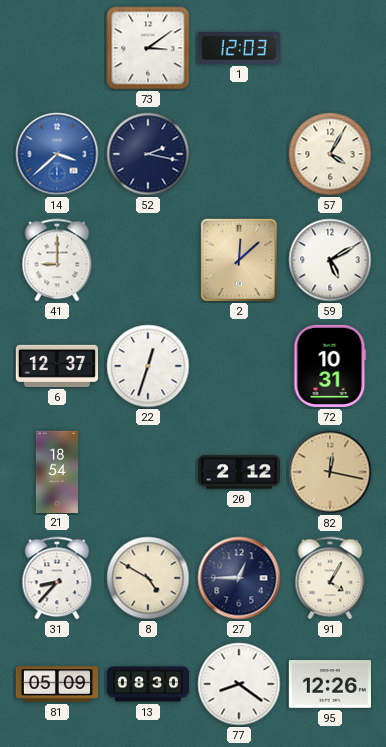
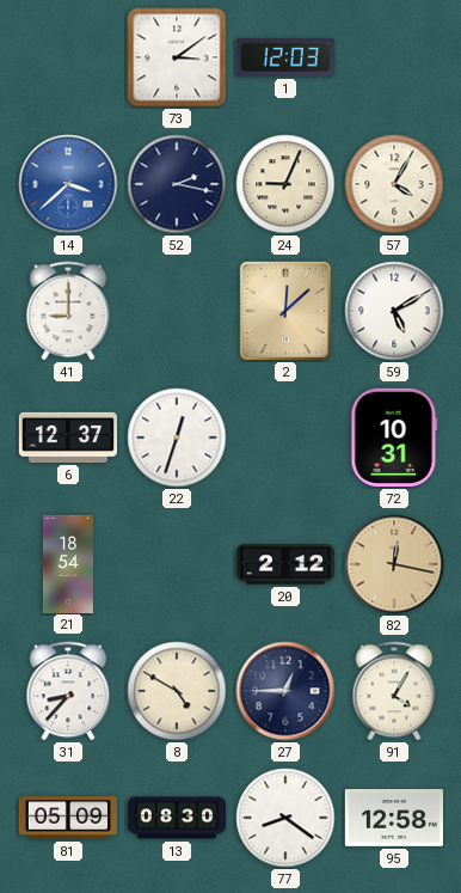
24: none -> 9:04 (285, 184)
95: 12:26 -> 12:58 (393, 818)
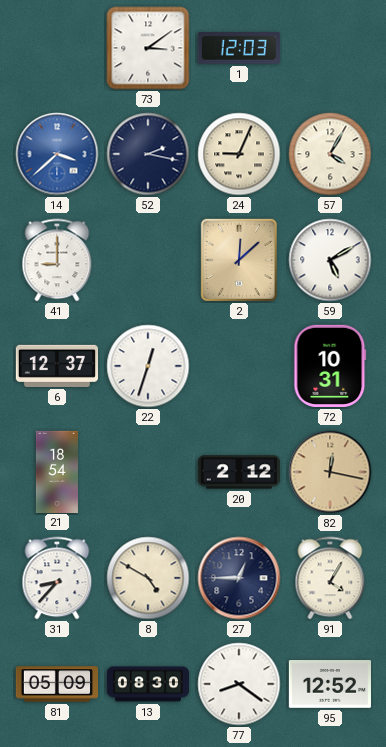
95: 12:58 -> 12:52 (329, 684)
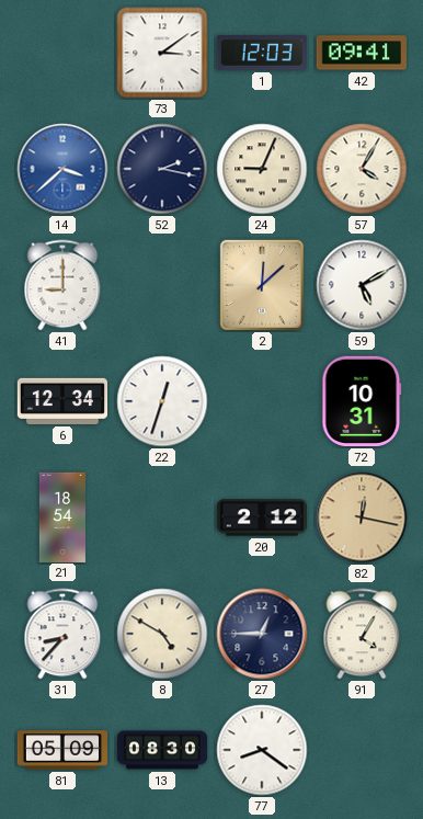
42: none -> 09:41 (362, 53)
6: 12:37 -> 12:34 (61, 401)
95: 12:52 -> none (329, 684)
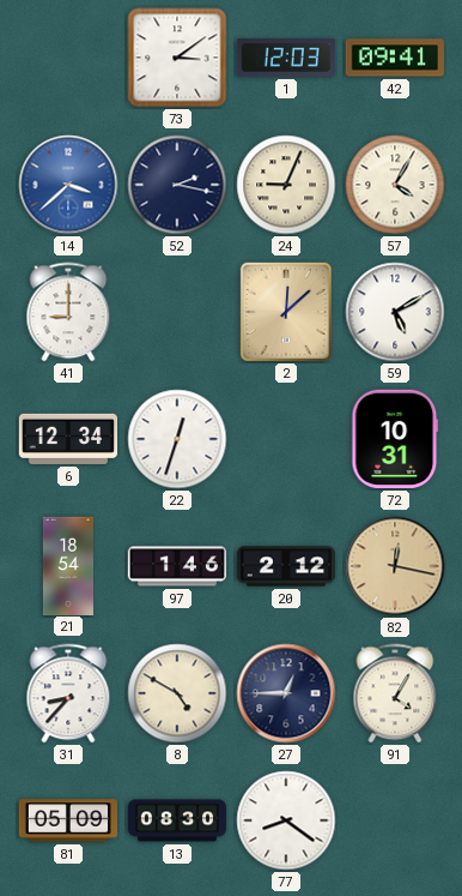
97: none -> 1:46 (176, 566)
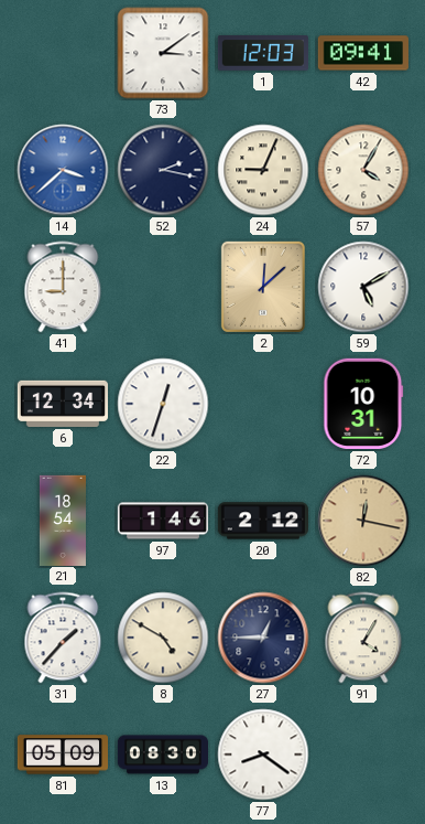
31: 8:37 -> 1:37 (63, 638)
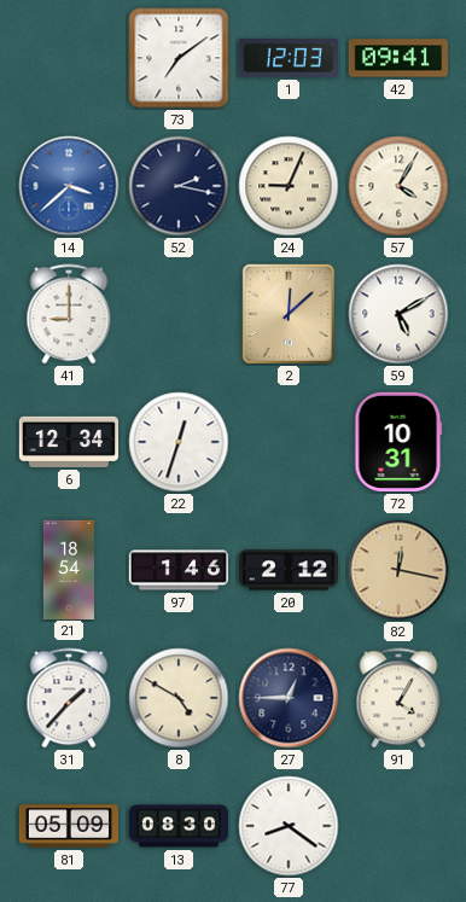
73: 3:09 -> 7:09 (179, 58)
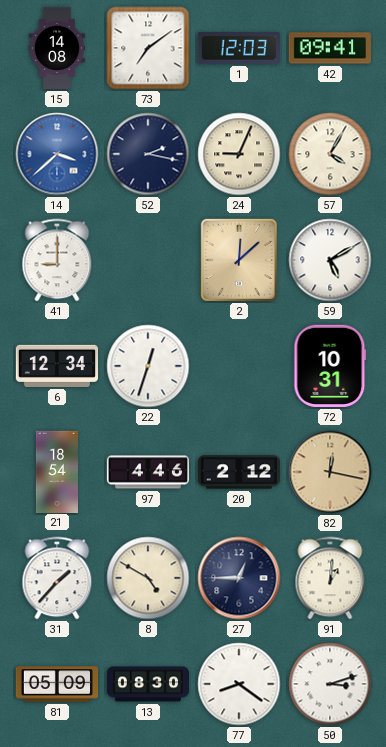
15: none -> 14:08 (57, 48)
97: 1:46 -> 4:46 (147, 472)
91: 4:05 -> 1:01 (330, 578)
50: none -> 3:12 (330, 684)
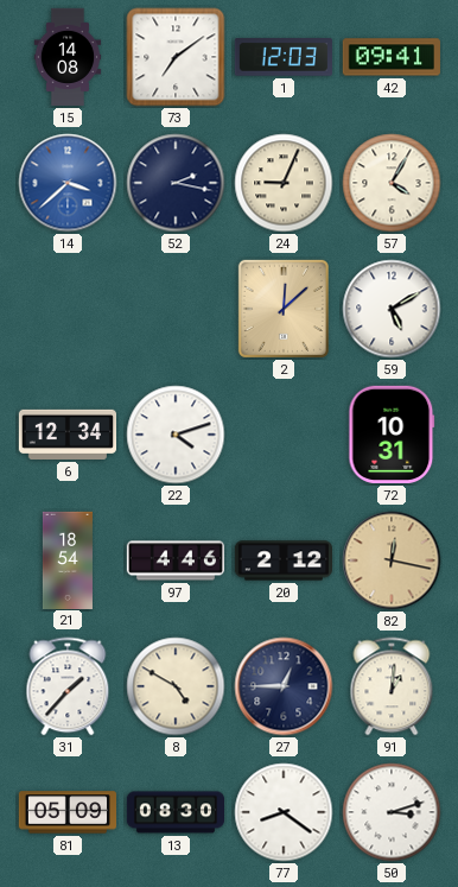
41: 9:00 -> none (57, 260)
22: 12:33 -> 4:12 (176, 435)
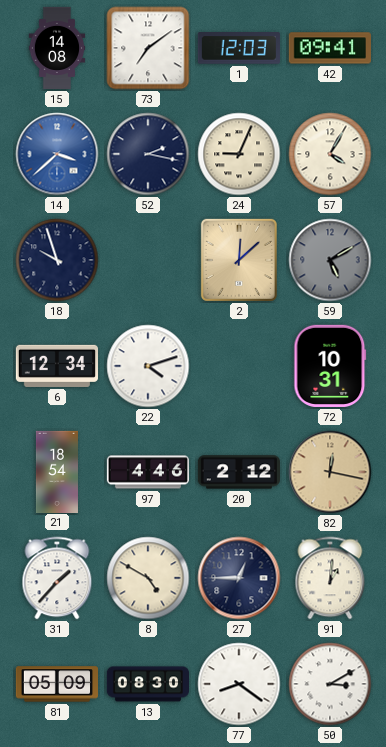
18: none -> 9:57 (57, 260)
59 dial: white -> grey (330, 260)
50: 3:12 -> 3:10 (330, 684)
